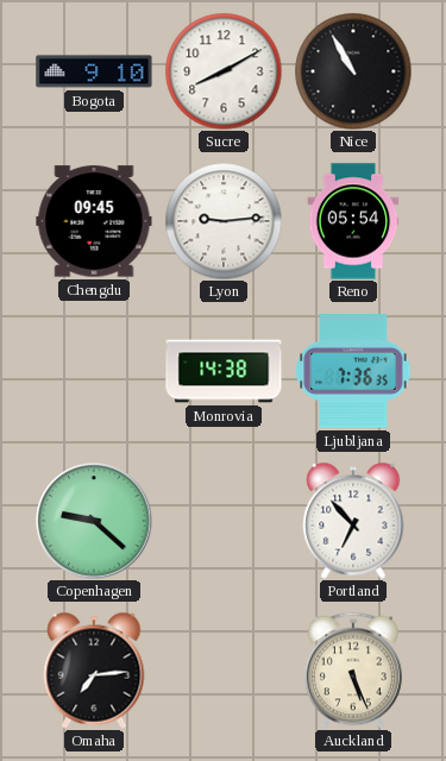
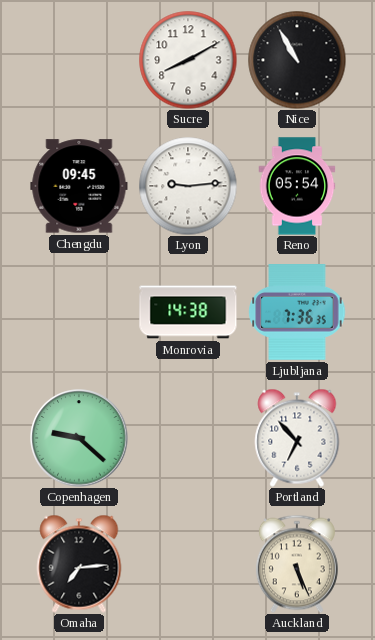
Bogota: 9:10 -> none (94, 71)
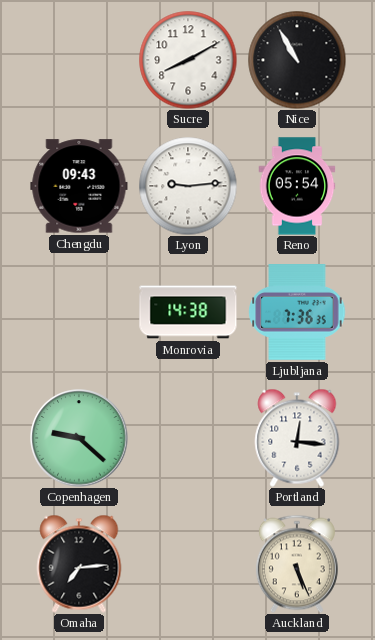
Chengdu: 09:45 -> 09:43 (79, 186)
Portland: 6:53 -> 12:16 (297, 438)
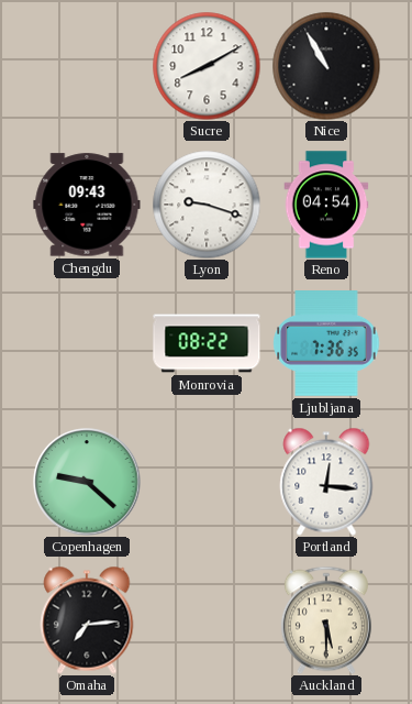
Lyon: 9:14 -> 9:18 (207, 205)
Reno: 05:54 -> 04:54 (326, 205)
Monrovia: 14:38 -> 08:22 (207, 343)
Auckland: 5:26 -> 5:30 (326, 620)
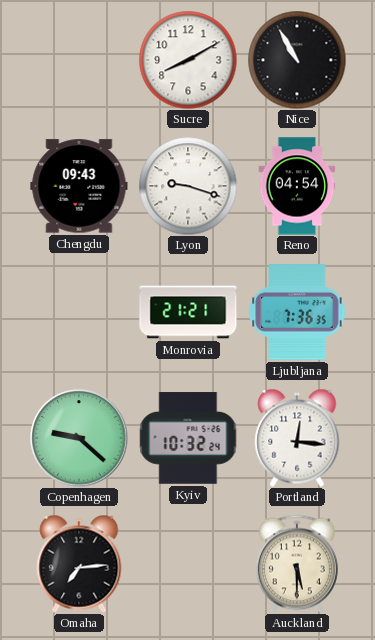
Monrovia: 08:22 -> 21:21 (188, 312)
Kyiv: none -> 10:32 (188, 438)
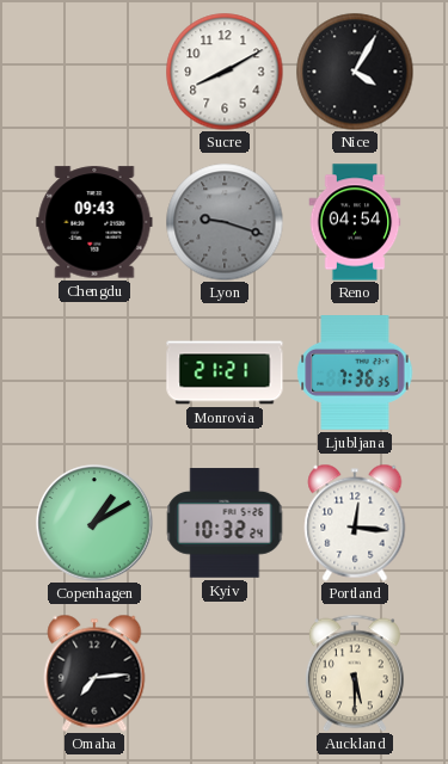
Nice: 10:55 -> 4:05 (355, 72)
Lyon dial: white -> grey (225, 222)
Copenhagen: 9:22 -> 1:10 (94, 523)
